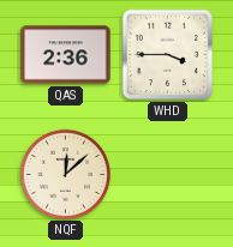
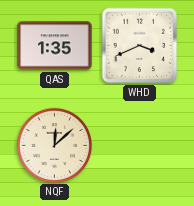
QAS: 2:36 -> 1:35 (55, 46)
WHD: 3:45 -> 3:41 (140, 46)
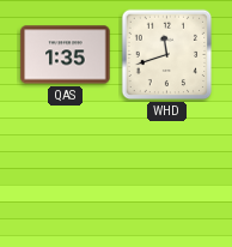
WHD: 3:41 -> 11:42 (167, 55)
NQF: 12:08 -> none (54, 145)
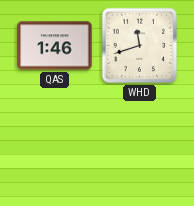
QAS: 1:35 -> 1:46 (55, 46)
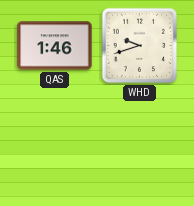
WHD: 11:42 -> 9:42 (140, 46)
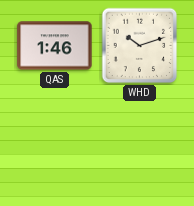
WHD: 9:42 -> 10:12 (140, 46)
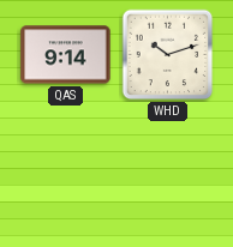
QAS: 1:46 -> 9:14 (66, 55)
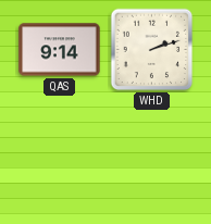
WHD: 10:12 -> 2:12 (152, 50)
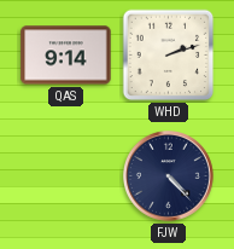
FJW: none -> 4:23 (169, 176)
